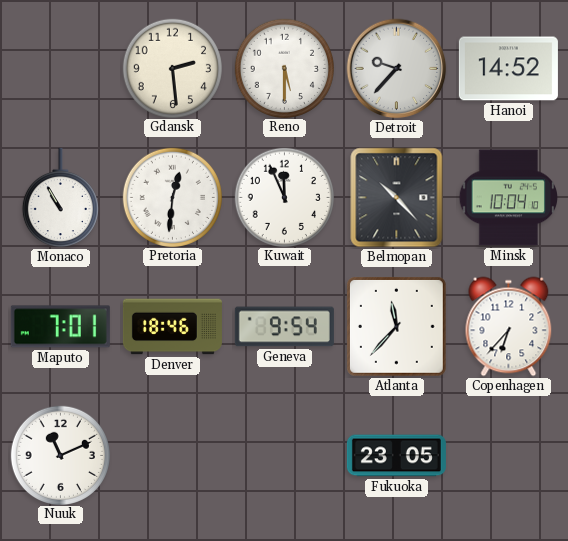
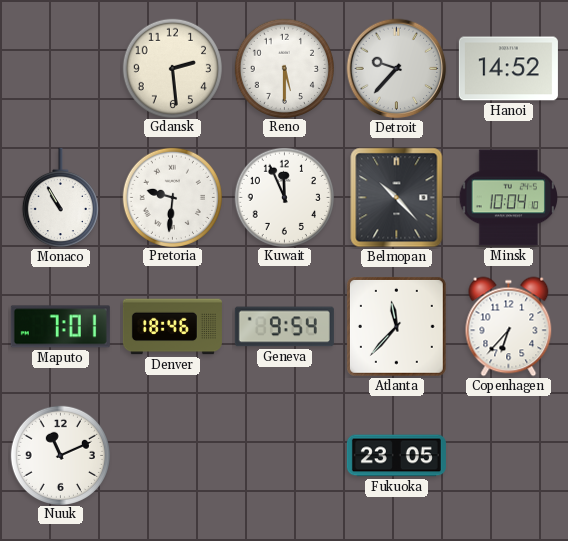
Pretoria: 12:31 -> 9:31 (172, 197)
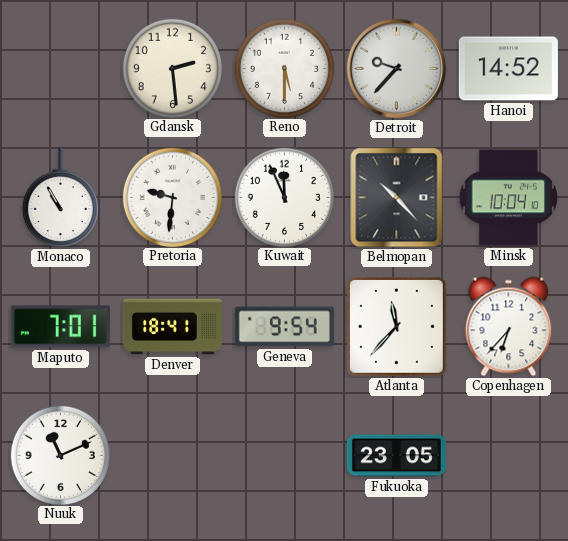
Denver: 18:46 -> 18:41 (172, 327)
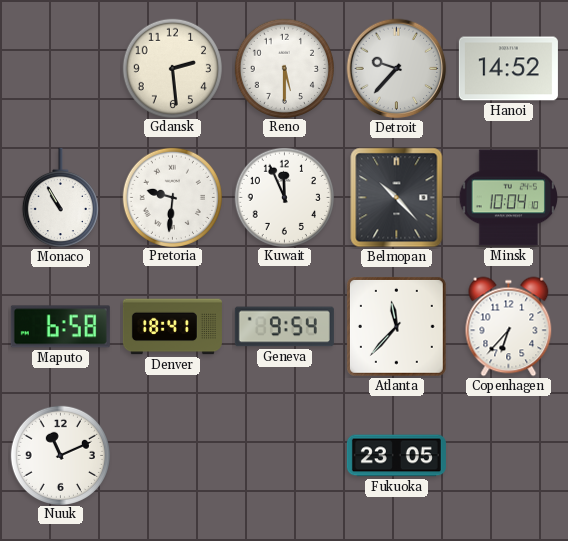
Maputo: 7:01 -> 6:58 (60, 327)
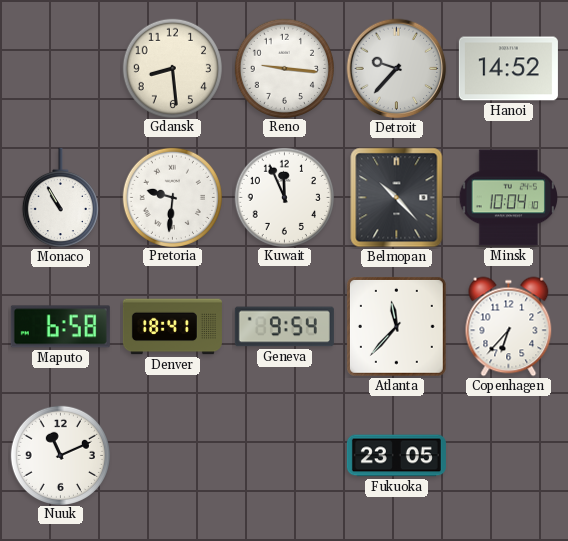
Gdansk: 2:29 -> 8:29 (172, 68)
Reno: 5:30 -> 9:16 (284, 68)
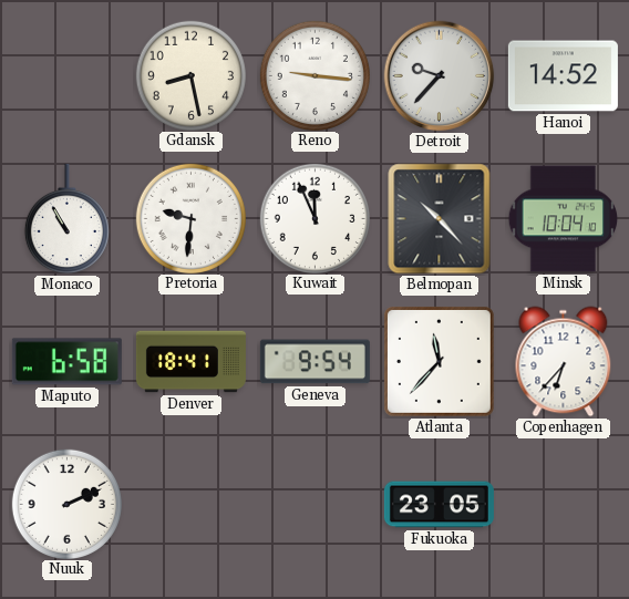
Gdansk: 8:29 -> 8:28 (190, 75)
Nuuk: 11:11 -> 2:11 (66, 504)
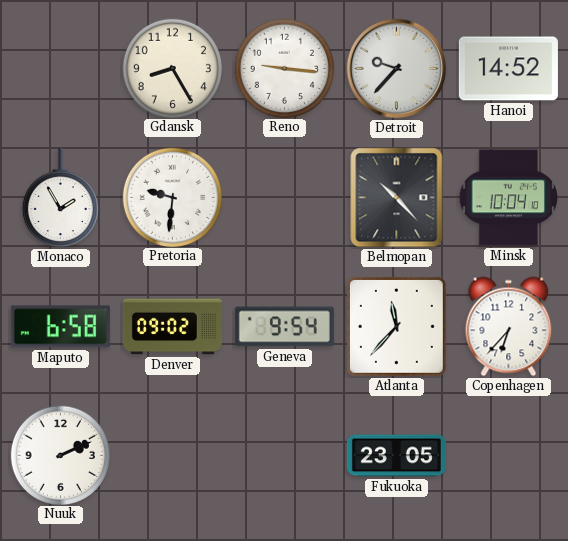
Gdansk: 8:28 -> 8:25 (172, 68)
Monaco: 10:55 -> 1:55 (60, 198)
Kuwait: 11:56 -> none (314, 218)
Denver: 18:41 -> 09:02 (172, 327)
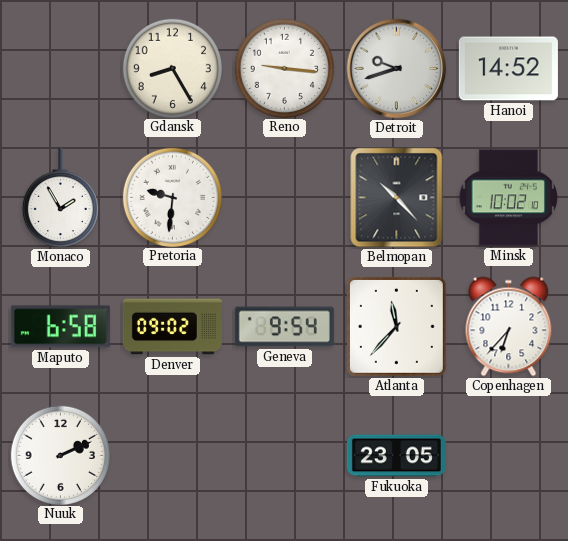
Detroit: 9:37 -> 9:42 (397, 69)
Minsk: 10:04 -> 10:02 (509, 198)
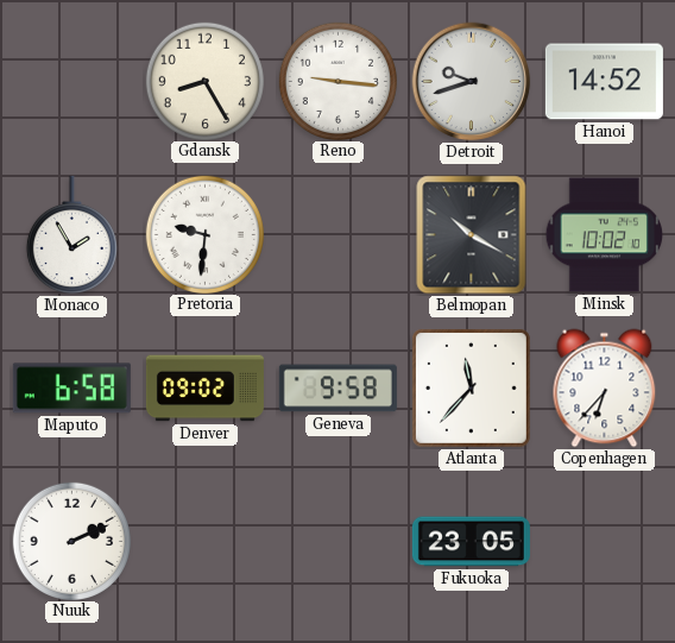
Belmopan: 10:23 -> 10:20 (472, 235)
Geneva: 9:54 -> 9:58 (337, 389)
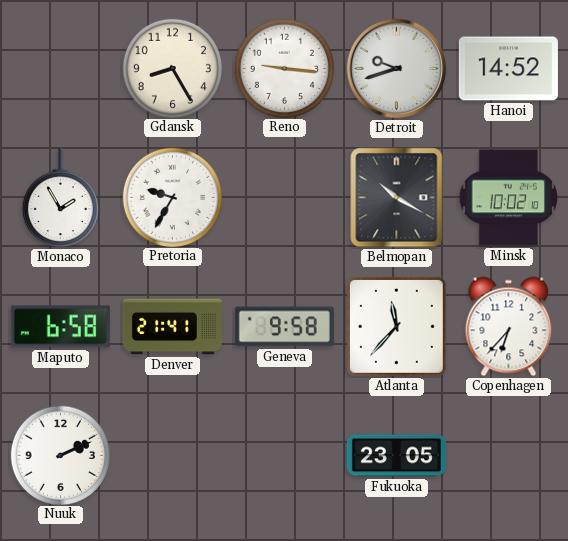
Pretoria: 9:31 -> 9:35 (172, 197)
Denver: 09:02 -> 21:41 (172, 327)
